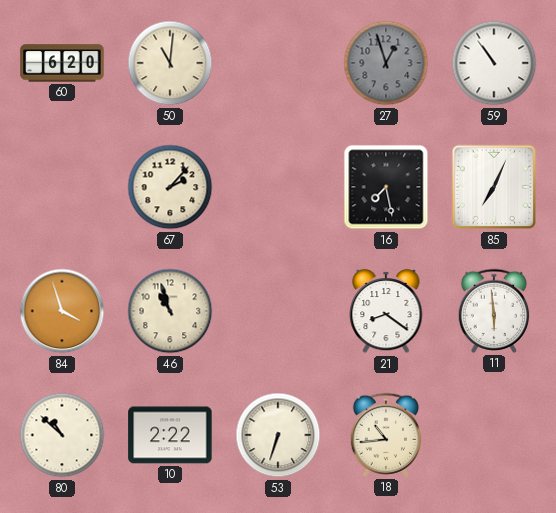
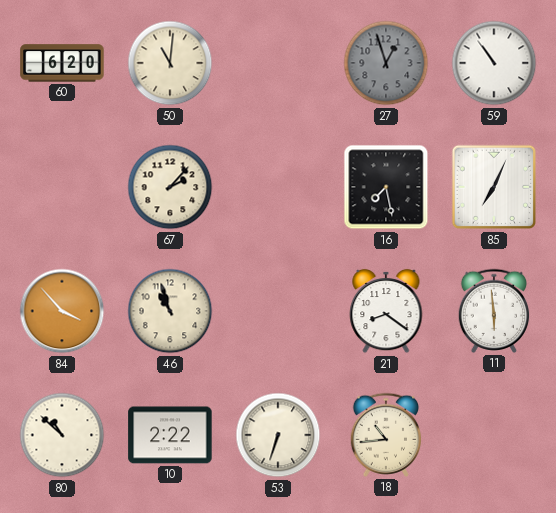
84: 3:57 -> 3:53 (62, 311)
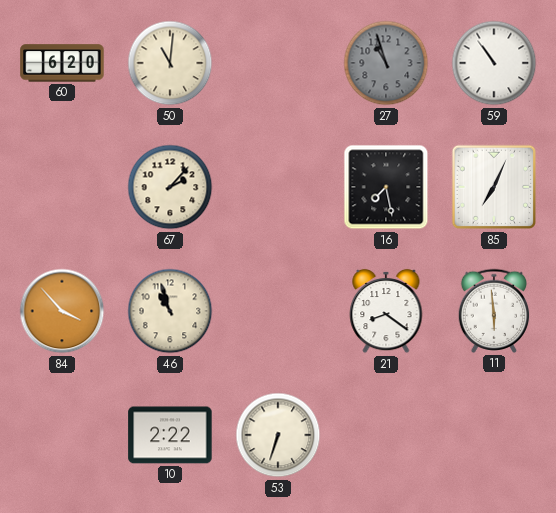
27: 12:57 -> 10:57 (386, 63)
80: 10:52 -> none (62, 435)
18: 10:44 -> none (386, 435)
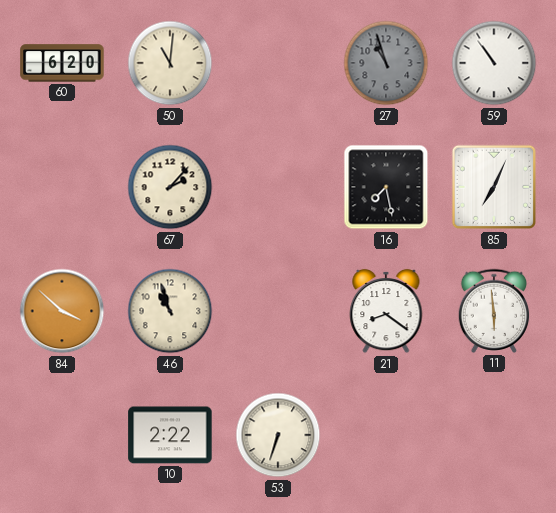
84: 3:53 -> 3:52 (62, 311)
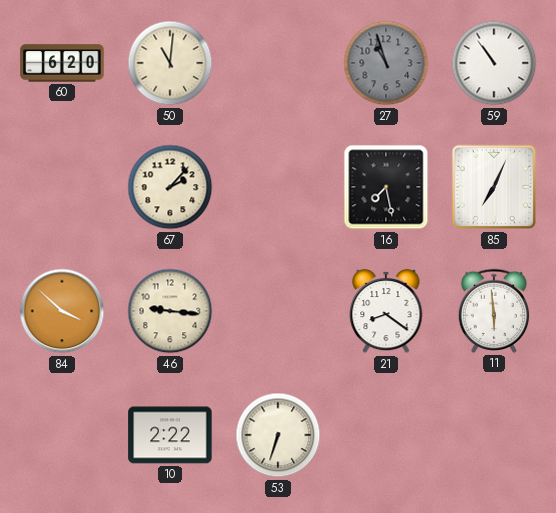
46: 10:57 -> 9:16 (170, 311)
